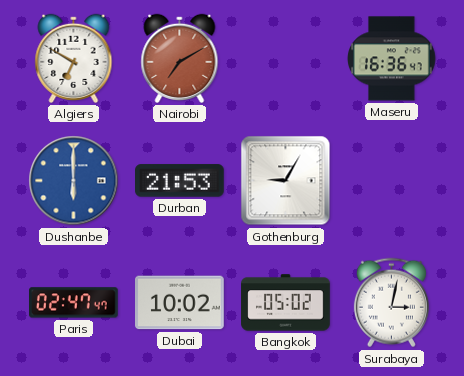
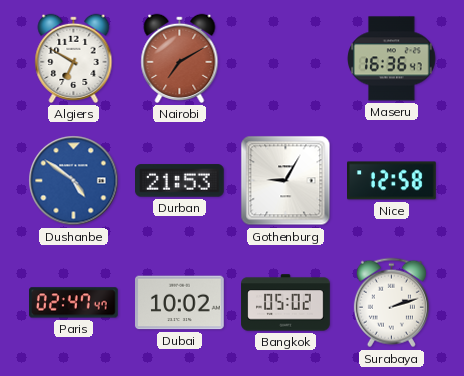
Dushanbe: 6:00 -> 4:51 (74, 181)
Nice: none -> 12:58 (392, 181)
Surabaya: 3:02 -> 2:12 (391, 303)
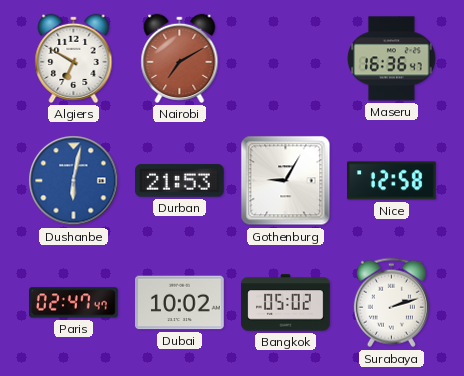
Dushanbe: 4:51 -> 6:02 (74, 181)
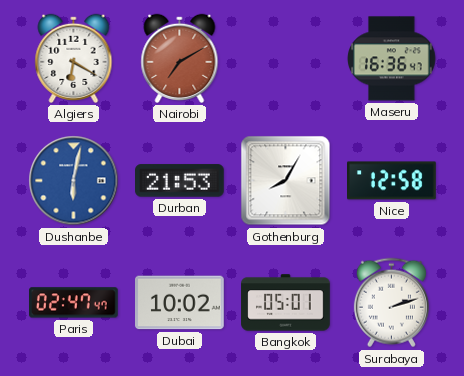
Algiers: 6:50 -> 6:20 (74, 58)
Gothenburg: 9:05 -> 8:05 (286, 181)
Bangkok: 05:02 -> 05:01 (286, 303)
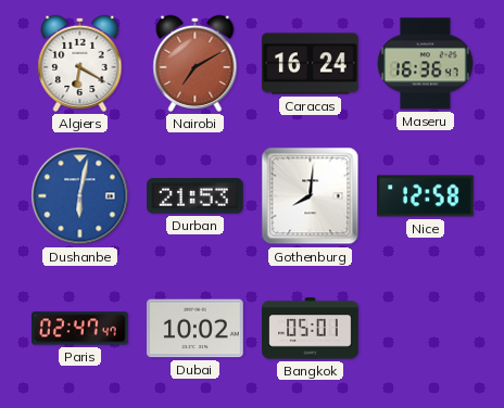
Caracas: none -> 16:24 (311, 64)
Gothenburg: 8:05 -> 8:01 (311, 196)
Surabaya: 2:12 -> none (391, 303)
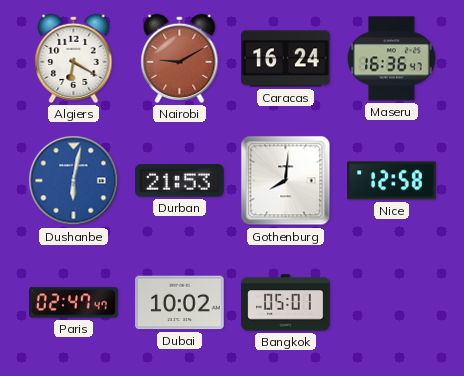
Nairobi: 7:10 -> 9:10 (180, 58)
